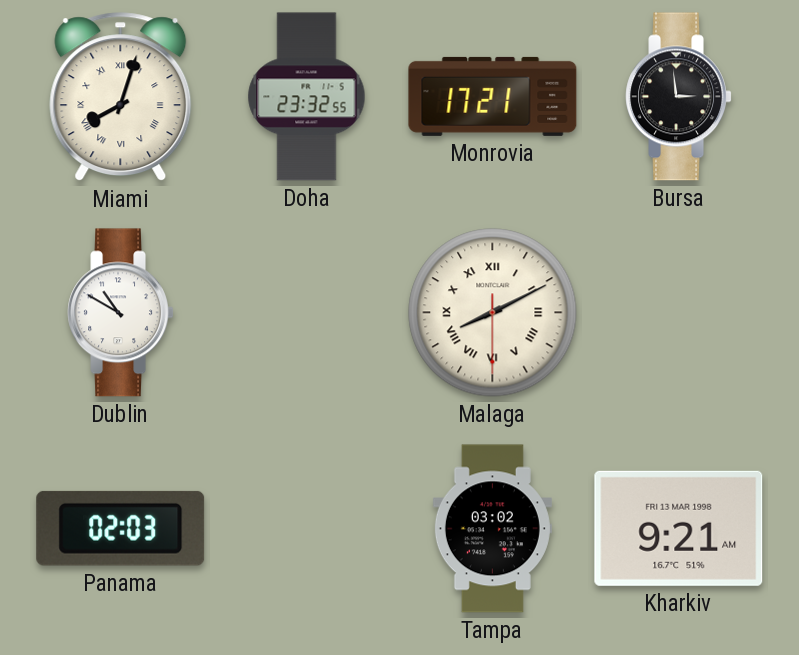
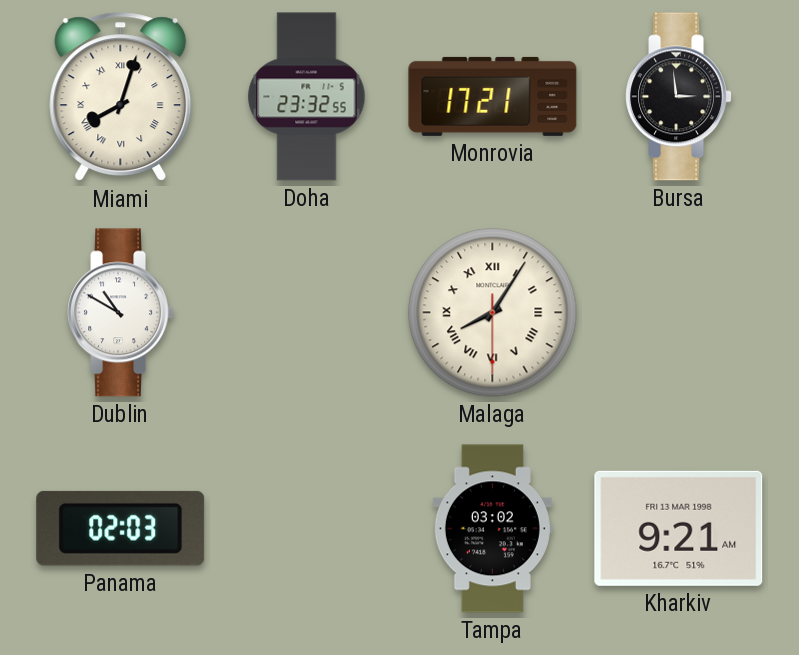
Malaga: 8:10 -> 8:05 (493, 313)
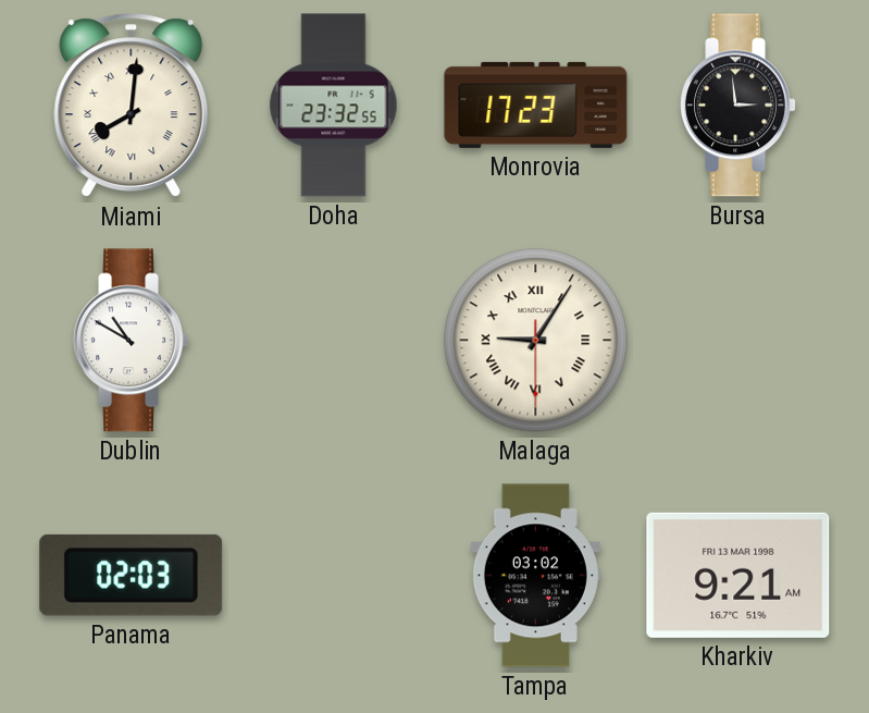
Miami: 8:03 -> 8:01 (132, 106)
Monrovia: 17:21 -> 17:23 (536, 105)
Malaga: 8:05 -> 9:05 (536, 341)
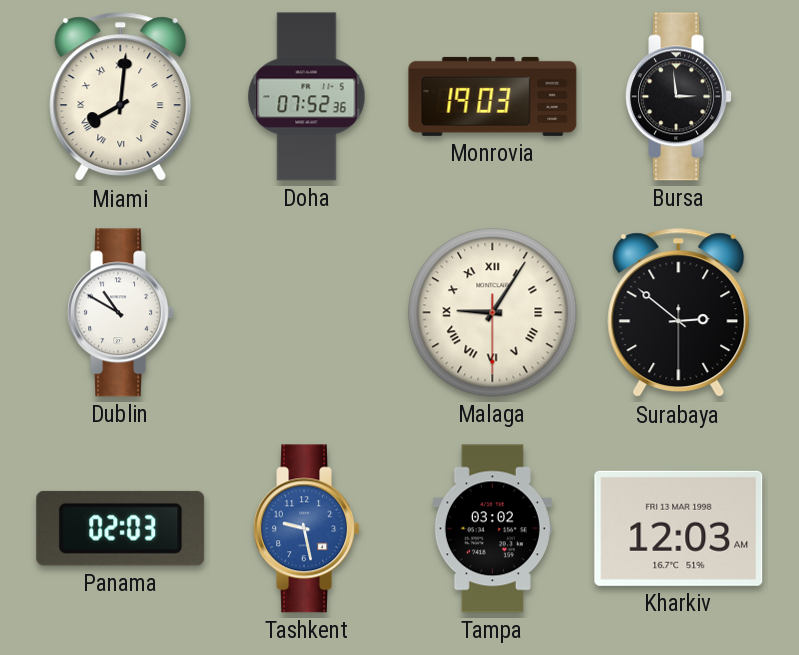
Doha: 23:32 -> 07:52 (307, 97)
Monrovia: 17:23 -> 19:03 (493, 96)
Surabaya: none -> 2:51 (679, 313)
Tashkent: none -> 9:28 (306, 529)
Kharkiv: 9:21 -> 12:03 (679, 528)
